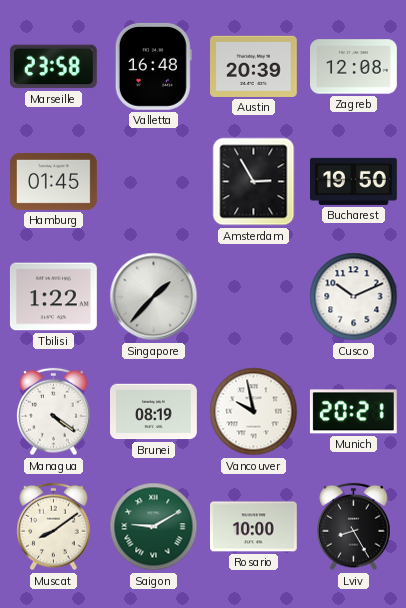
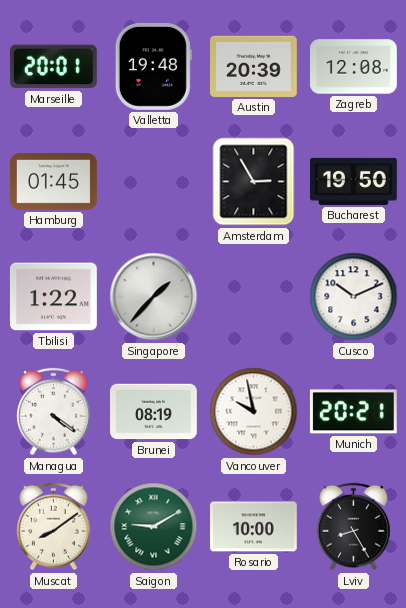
Marseille: 23:58 -> 20:01 (53, 67)
Valletta: 16:48 -> 19:48 (153, 66)
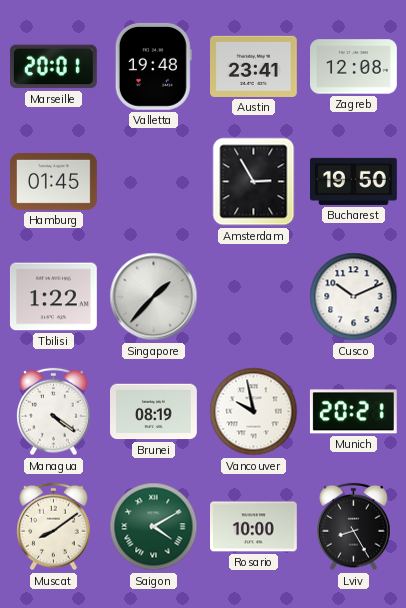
Austin: 20:39 -> 23:41 (254, 66)
Saigon: 9:10 -> 4:10 (154, 527)
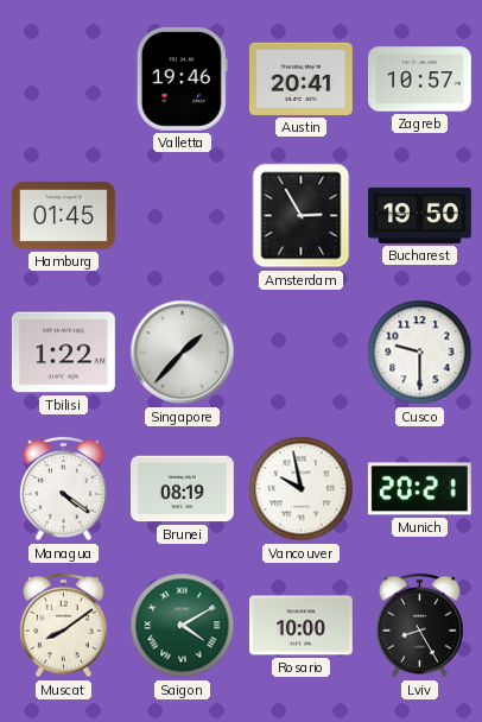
Marseille: 20:01 -> none (53, 67)
Valletta: 19:48 -> 19:46 (182, 78)
Austin: 23:41 -> 20:41 (302, 78)
Zagreb: 12:08 -> 10:57 (420, 80)
Cusco: 10:11 -> 9:30 (420, 353)
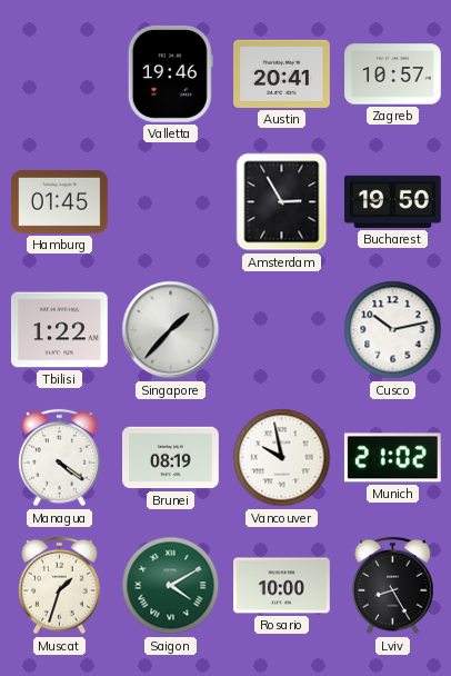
Cusco: 9:30 -> 10:13 (393, 330)
Munich: 20:21 -> 21:02 (392, 458)
Muscat: 8:09 -> 1:33 (60, 586)
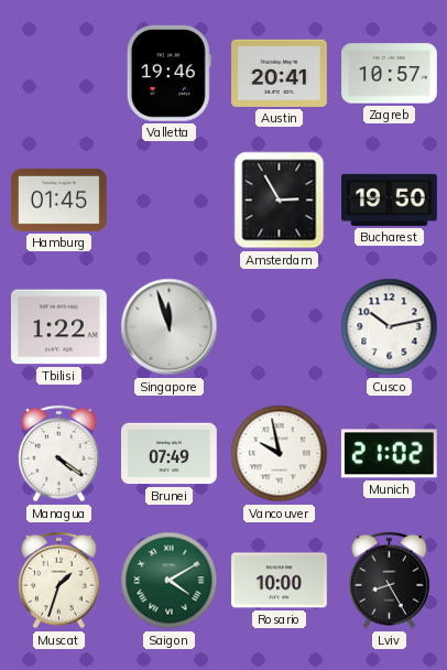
Singapore: 1:37 -> 11:57 (170, 327)
Brunei: 08:19 -> 07:49 (170, 454)
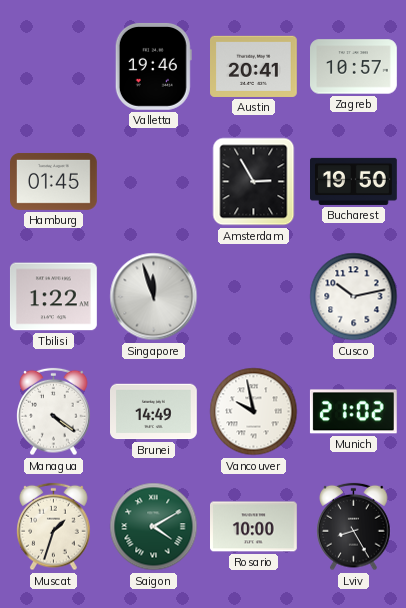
Brunei: 07:49 -> 14:49 (154, 412)
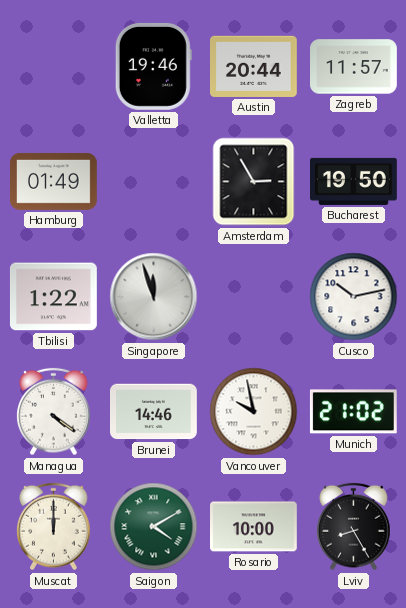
Austin: 20:41 -> 20:44 (254, 66)
Zagreb: 10:57 -> 11:57 (354, 67)
Hamburg: 01:45 -> 01:49 (54, 181)
Brunei: 14:49 -> 14:46 (154, 412)
Muscat: 1:33 -> 12:00 (54, 527)
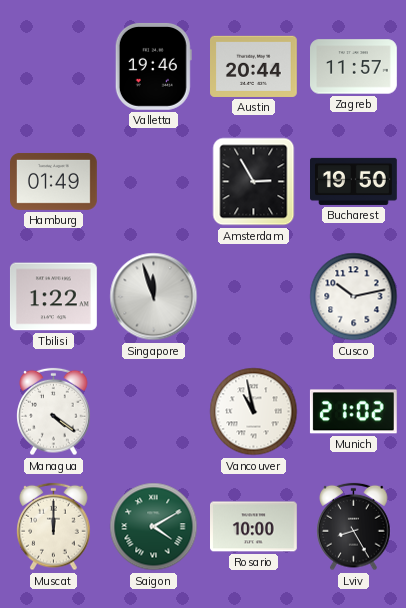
Brunei: 14:46 -> none (154, 412)
Vancouver: 9:58 -> 10:58 (254, 412)
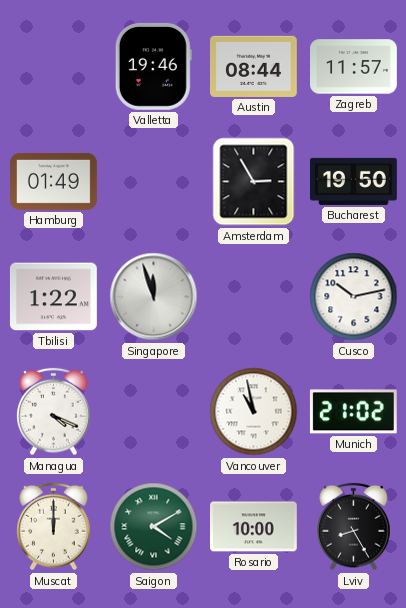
Austin: 20:44 -> 08:44 (254, 66)
Managua: 4:21 -> 4:19 (54, 412)
